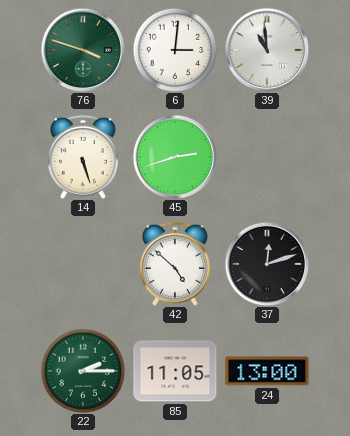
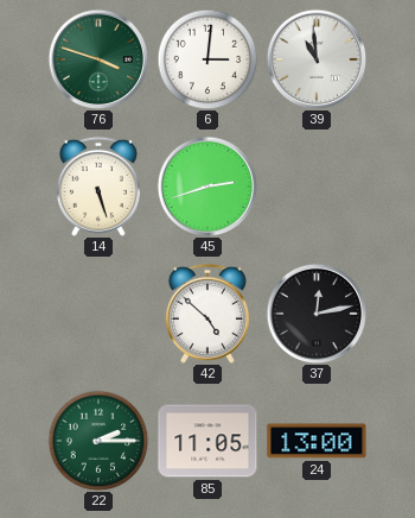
37: 12:12 -> 12:13 (317, 314)
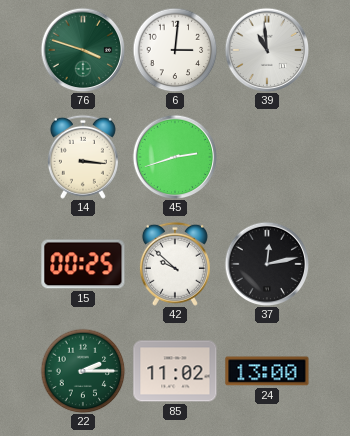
14: 5:27 -> 3:16 (83, 157)
15: none -> 00:25 (83, 264)
42: 4:52 -> 9:52 (175, 264)
85: 11:05 -> 11:02 (175, 371)
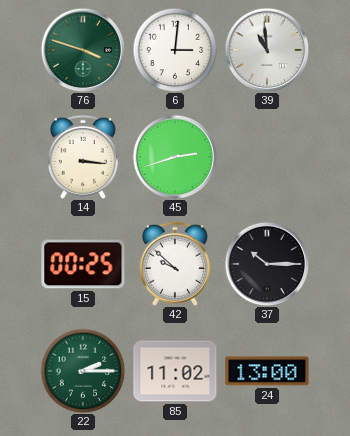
37: 12:13 -> 10:15 (267, 264)
